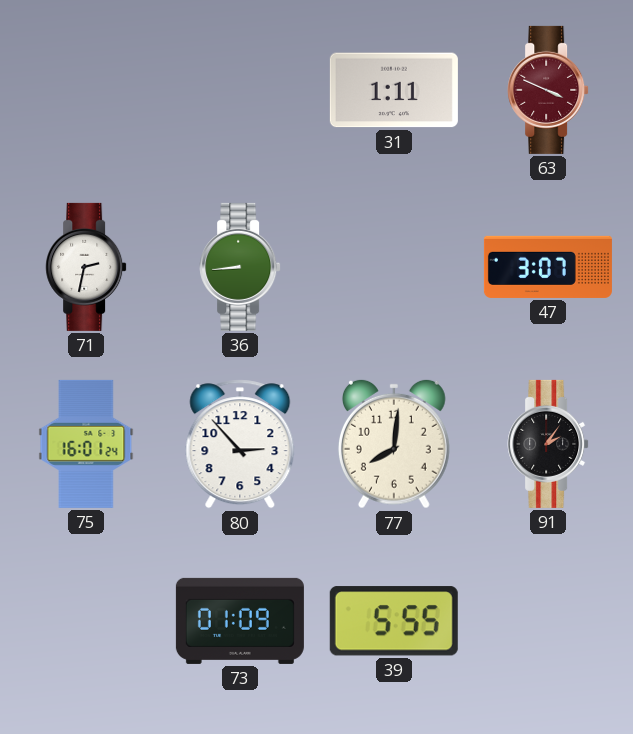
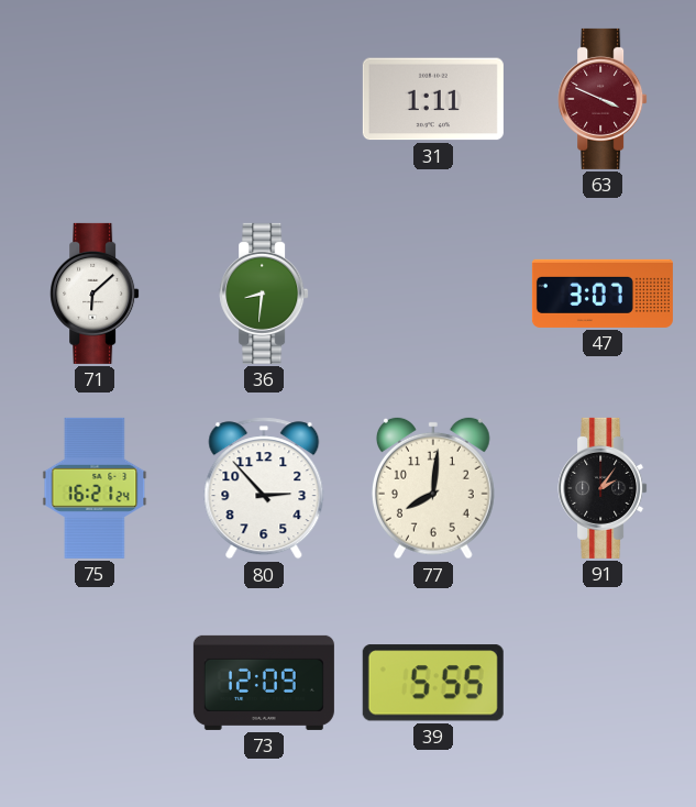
71: 2:32 -> 6:08 (95, 294)
36: 8:44 -> 8:31 (264, 294)
75: 16:01 -> 16:21 (95, 488)
73: 01:09 -> 12:09 (264, 683)
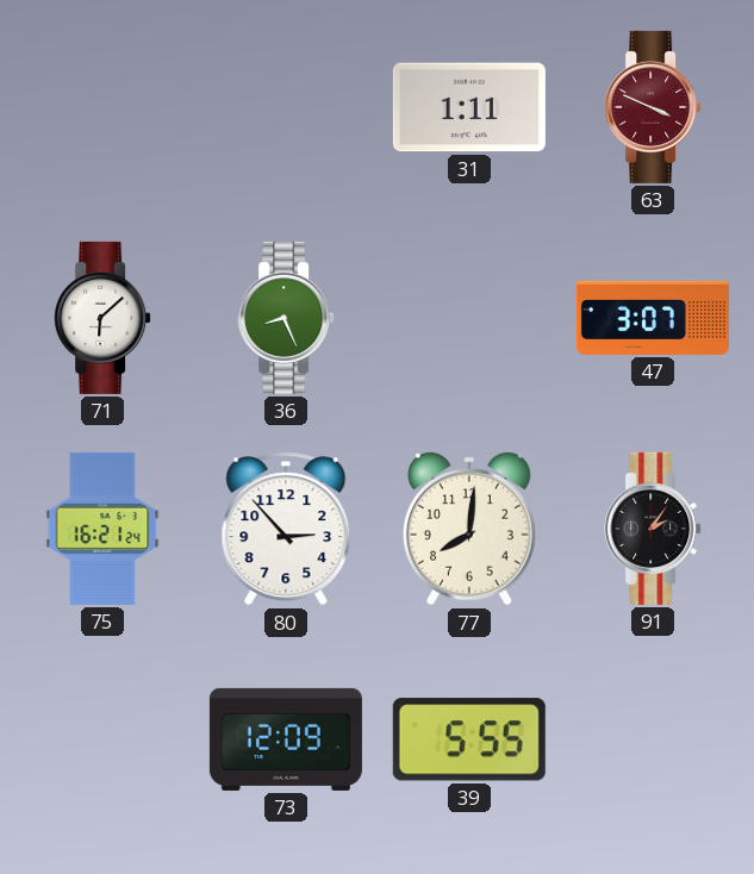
36: 8:31 -> 8:26 (286, 318)
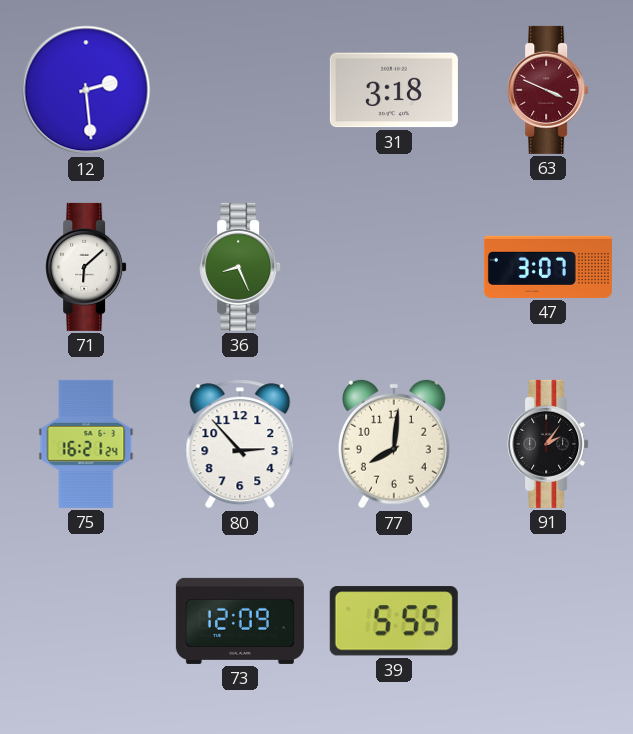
12: none -> 2:29 (86, 90)
31: 1:11 -> 3:18 (394, 90)
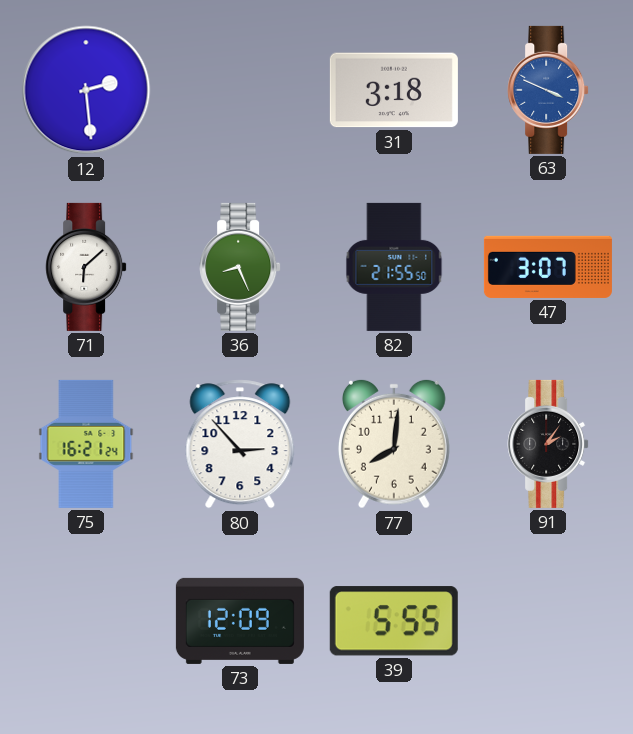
63 dial: burgundy -> blue (548, 90)
82: none -> 21:55 (394, 267)
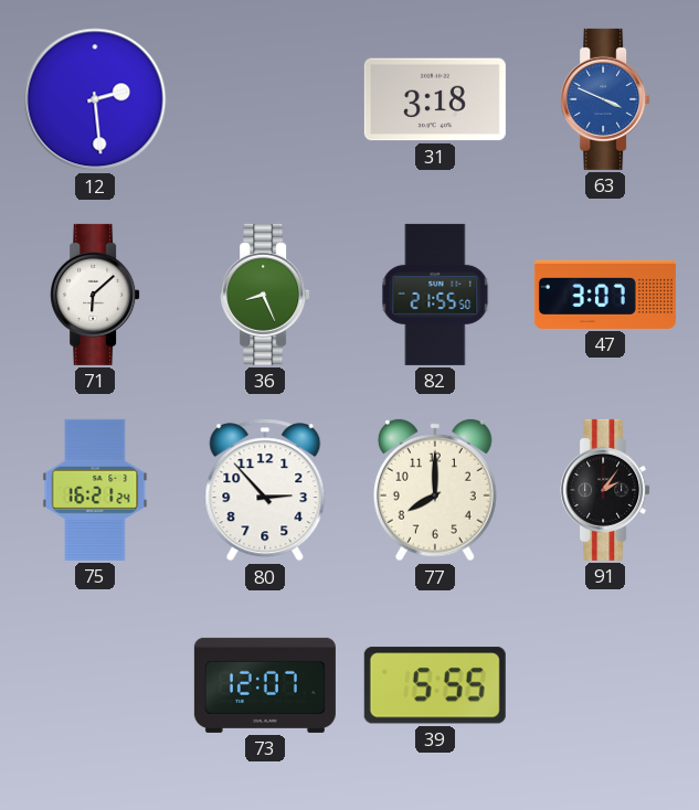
77: 8:01 -> 8:00 (435, 490)
73: 12:09 -> 12:07 (265, 685)
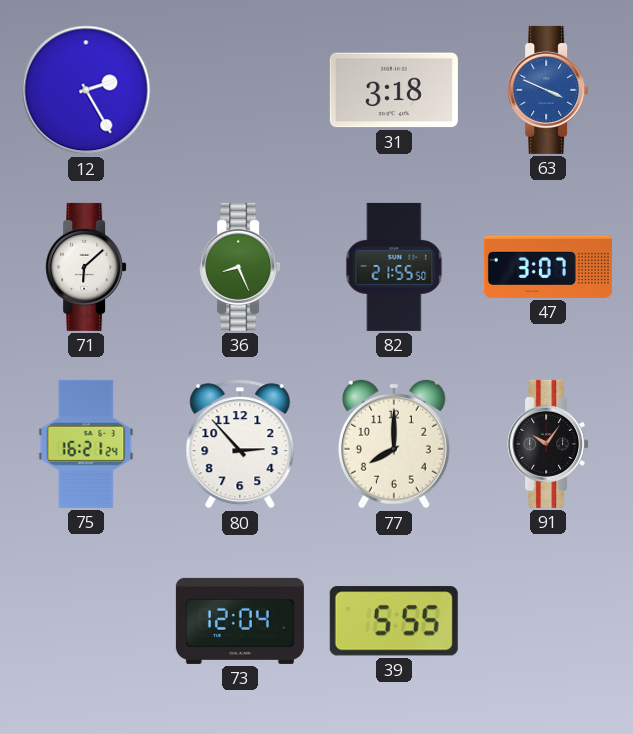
12: 2:29 -> 2:25 (86, 90)
91: 2:06 -> 10:06 (548, 444)
73: 12:07 -> 12:04 (240, 621)
